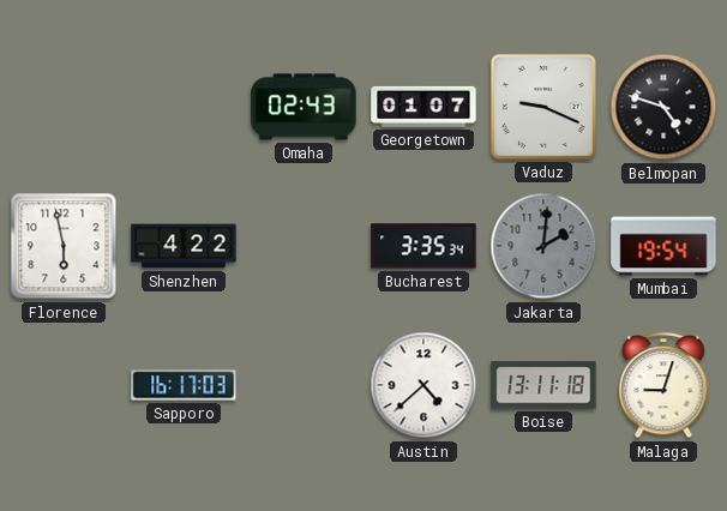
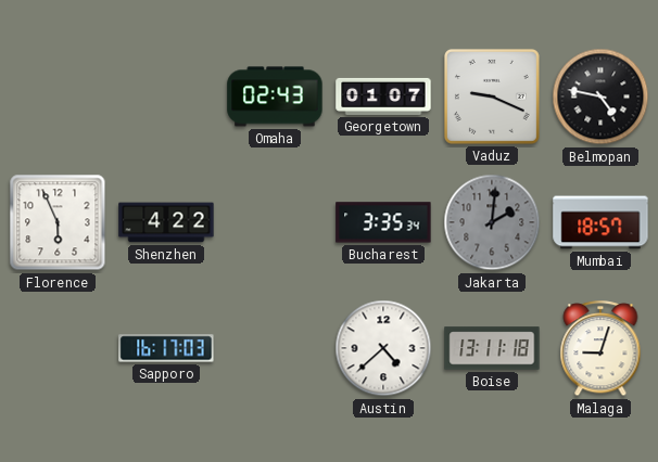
Belmopan: 4:48 -> 4:47 (600, 97)
Florence: 5:58 -> 5:56 (58, 222)
Mumbai: 19:54 -> 18:57 (600, 222)
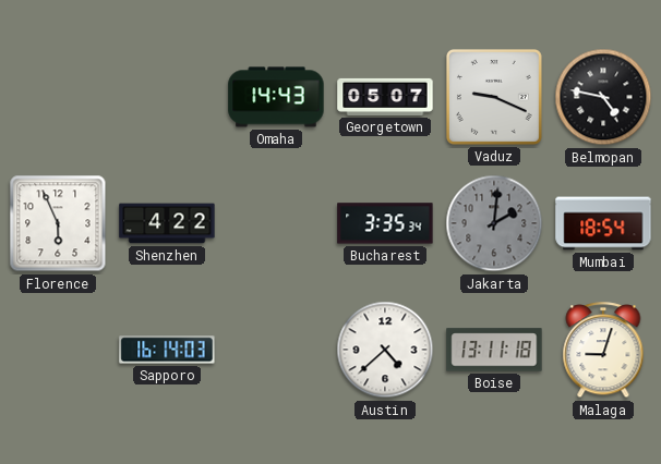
Omaha: 02:43 -> 14:43 (276, 97)
Georgetown: 01:07 -> 05:07 (385, 97)
Mumbai: 18:57 -> 18:54 (603, 223)
Sapporo: 16:17 -> 16:14 (167, 350)
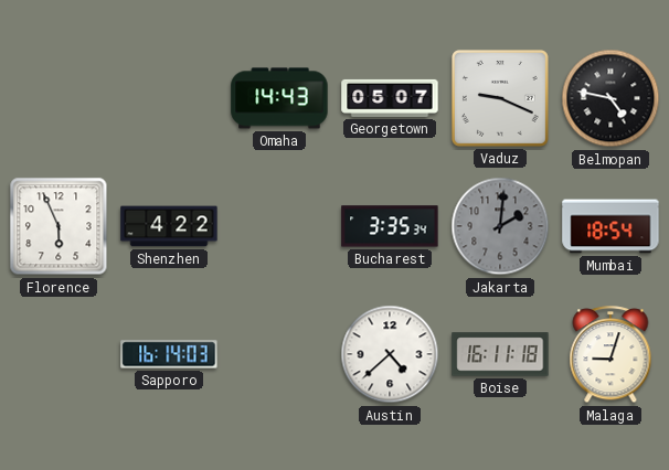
Boise: 13:11 -> 16:11 (500, 354)
